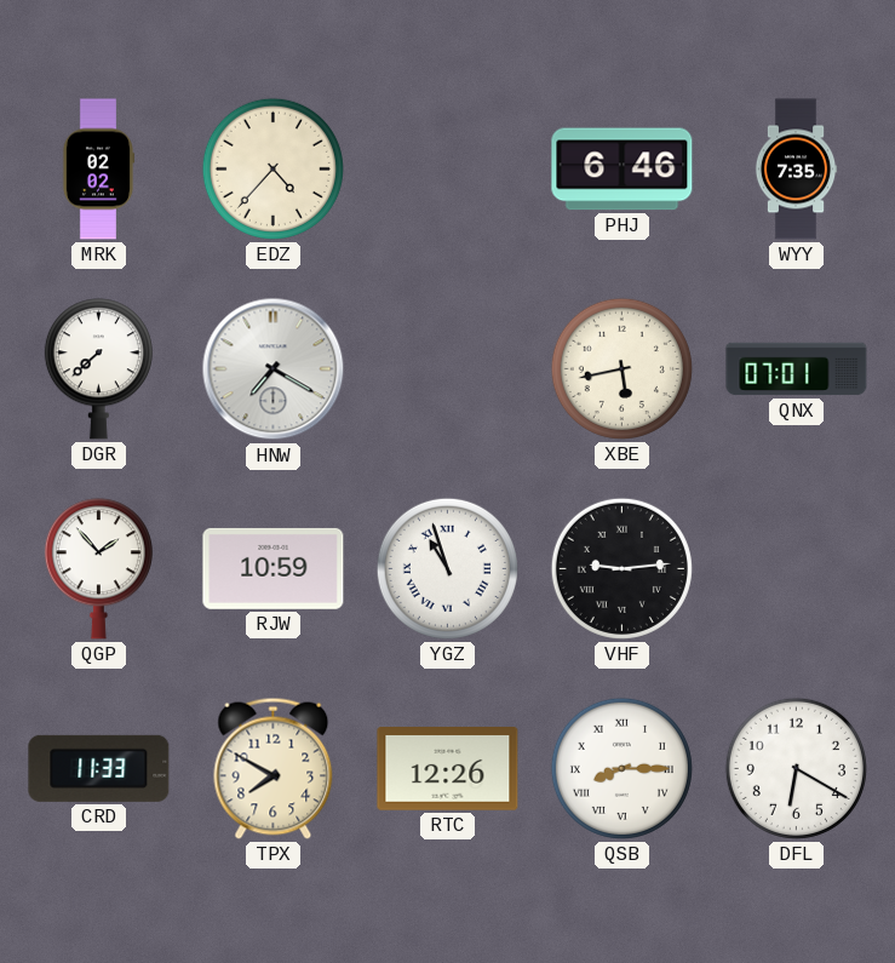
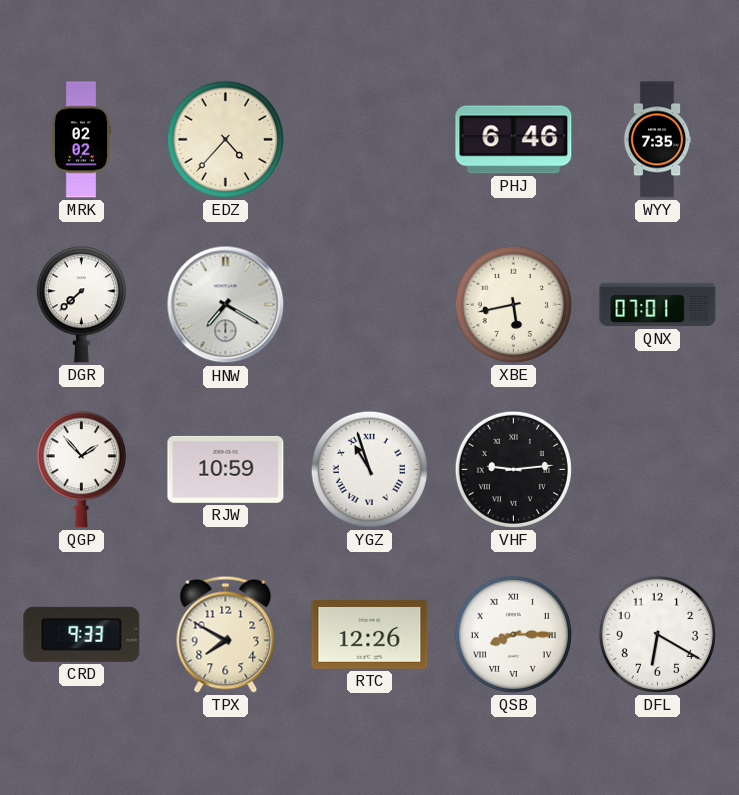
CRD: 11:33 -> 9:33 (82, 634)
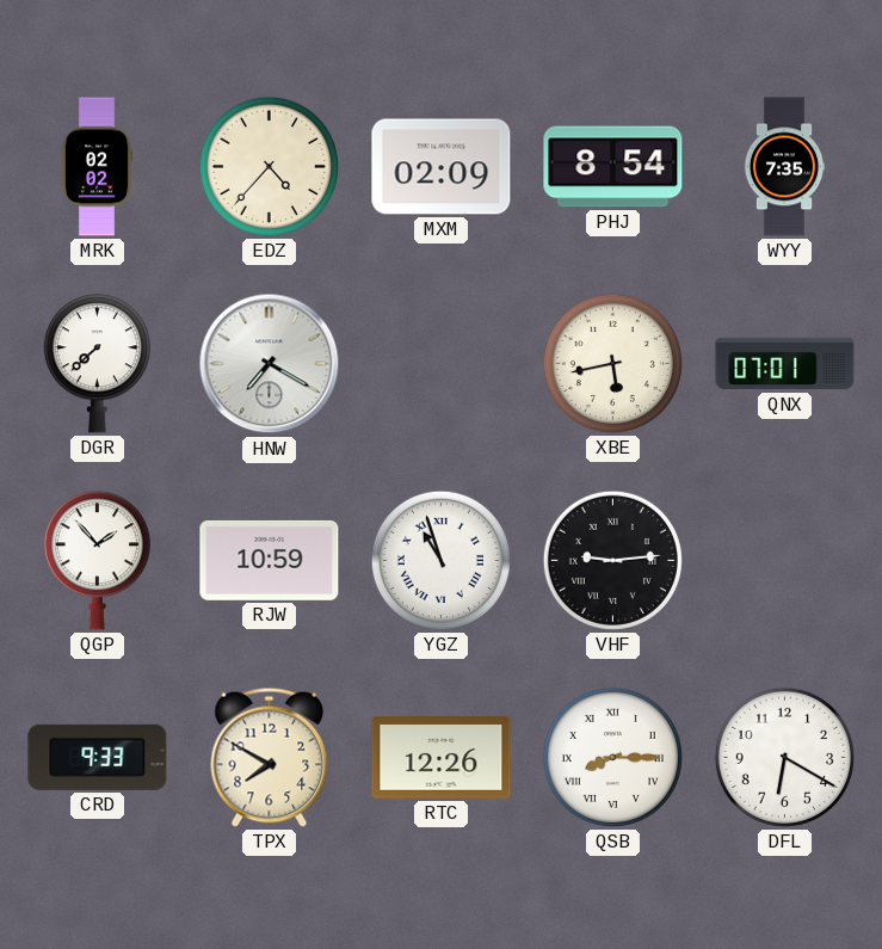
MXM: none -> 02:09 (442, 167)
PHJ: 6:46 -> 8:54 (613, 167)
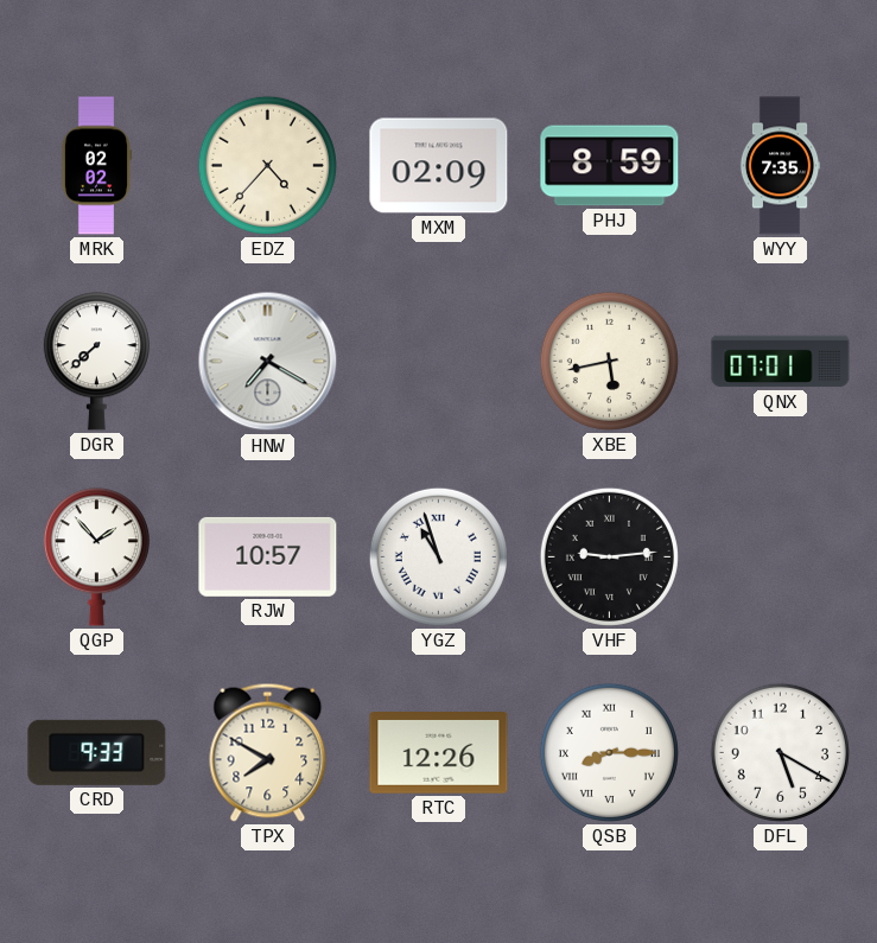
PHJ: 8:54 -> 8:59 (610, 166)
RJW: 10:59 -> 10:57 (268, 556)
DFL: 6:20 -> 5:20 (780, 752)
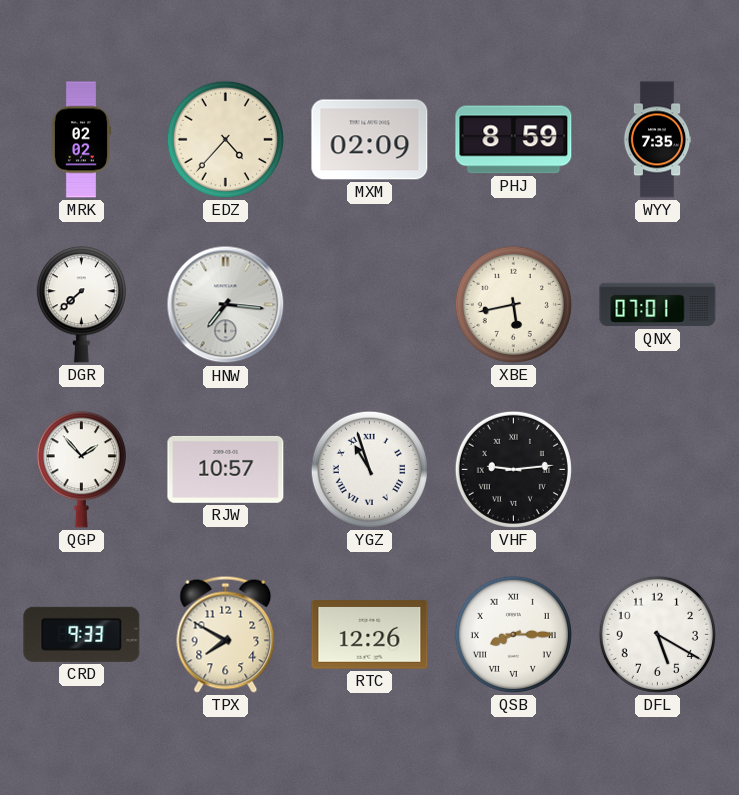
HNW: 7:20 -> 7:16 (226, 305)
